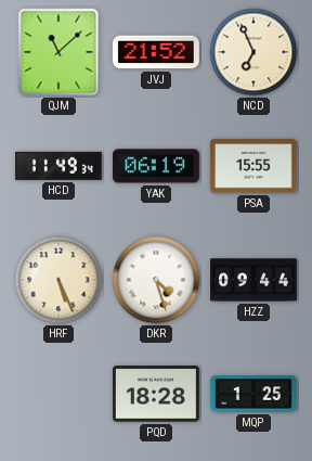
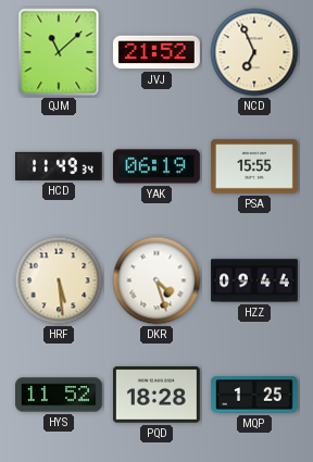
HRF: 5:26 -> 5:29 (59, 280)
HYS: none -> 11:52 (60, 395)
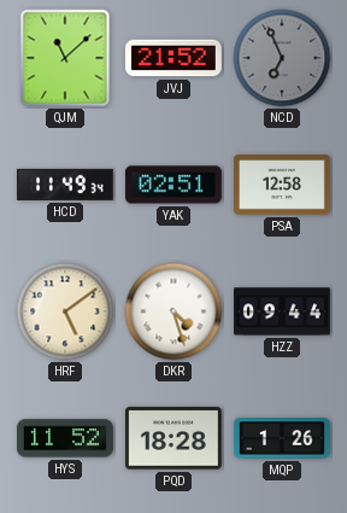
NCD dial: cream -> grey (282, 58)
YAK: 06:19 -> 02:51 (173, 185)
PSA: 15:55 -> 12:58 (283, 185)
HRF: 5:29 -> 5:09 (65, 311)
MQP: 1:25 -> 1:26 (282, 438)
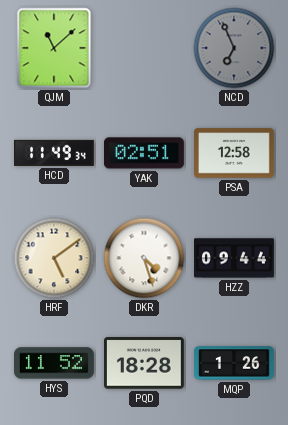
JVJ: 21:52 -> none (173, 58)
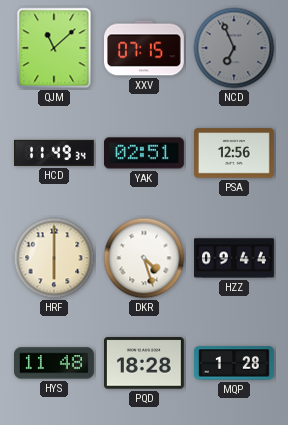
XXV: none -> 07:15 (145, 48)
PSA: 12:58 -> 12:56 (235, 153)
HRF: 5:09 -> 6:00 (54, 258)
HYS: 11:52 -> 11:48 (55, 363)
MQP: 1:26 -> 1:28 (234, 363)
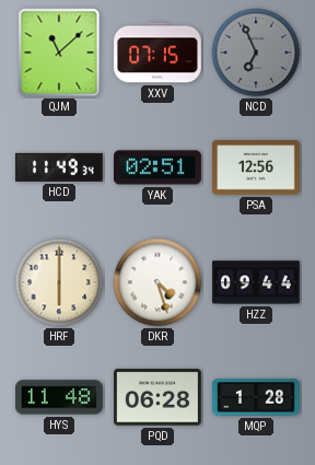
PQD: 18:28 -> 06:28 (157, 397)
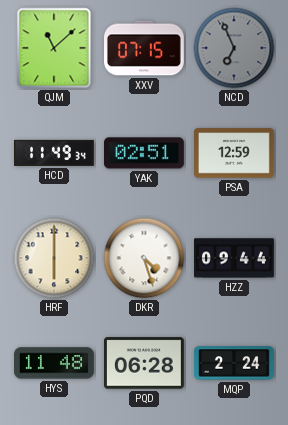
PSA: 12:56 -> 12:59 (235, 153)
MQP: 1:28 -> 2:24 (234, 363)
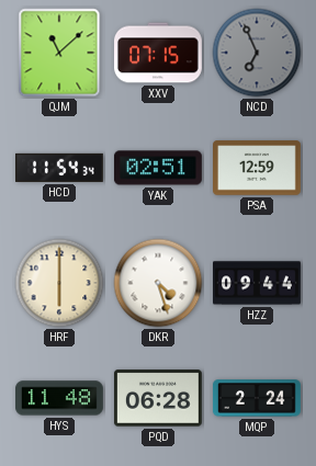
HCD: 11:49 -> 11:54 (60, 168)
